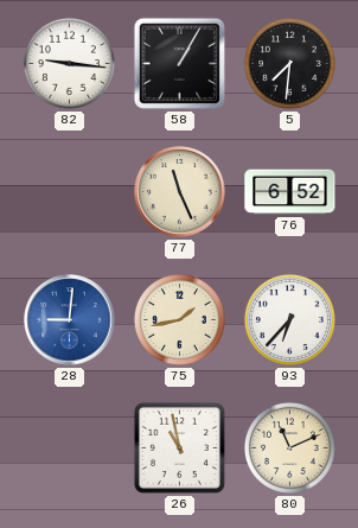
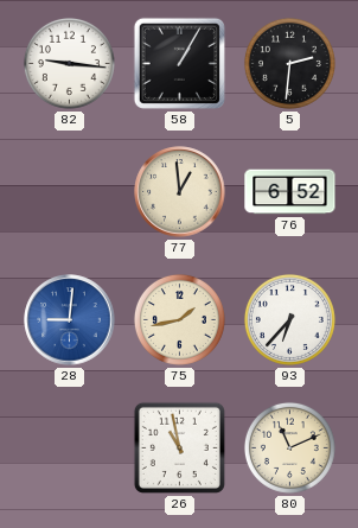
5: 7:31 -> 2:31 (289, 63)
77: 11:26 -> 12:59 (180, 192)
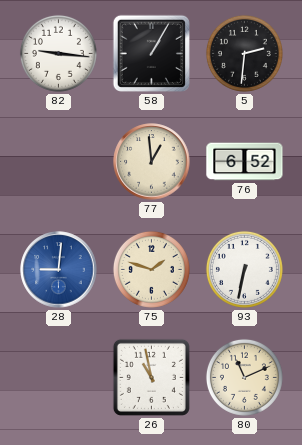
75: 1:43 -> 1:48 (151, 269)
93: 6:37 -> 6:32 (244, 269)
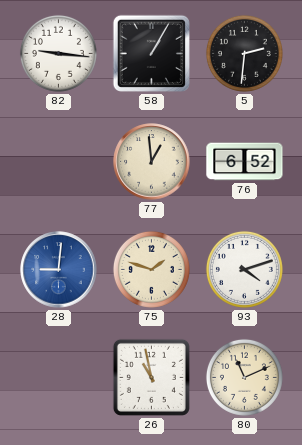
93: 6:32 -> 4:12 (244, 269)
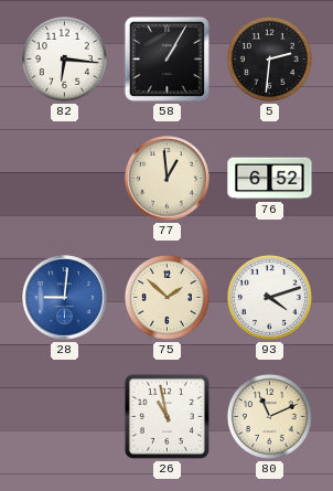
82: 9:16 -> 6:16 (64, 58)
75: 1:48 -> 1:52 (166, 297)
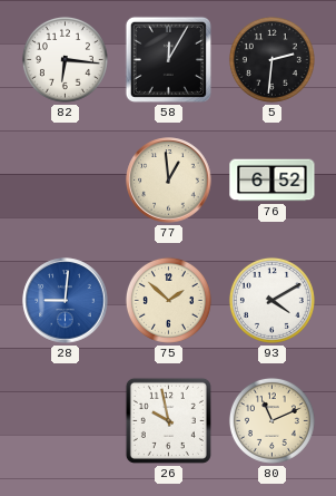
58: 1:05 -> 12:05 (168, 59)
93: 4:12 -> 4:10 (271, 300)
26: 10:58 -> 9:58 (168, 420)
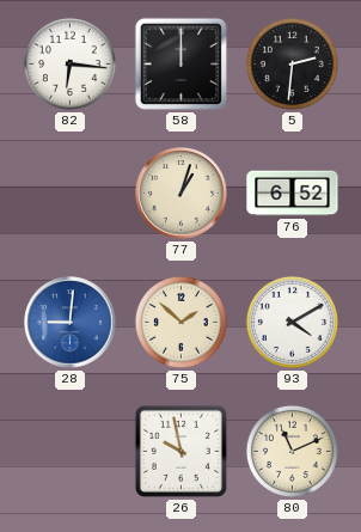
58: 12:05 -> 12:00 (180, 63)
77: 12:59 -> 1:03 (182, 194)
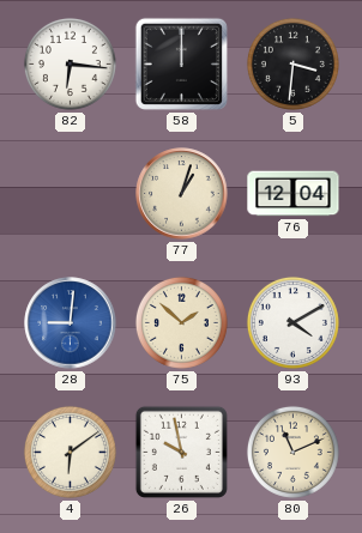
5: 2:31 -> 3:31 (292, 63)
76: 6:52 -> 12:04 (294, 194)
4: none -> 6:09 (70, 452)
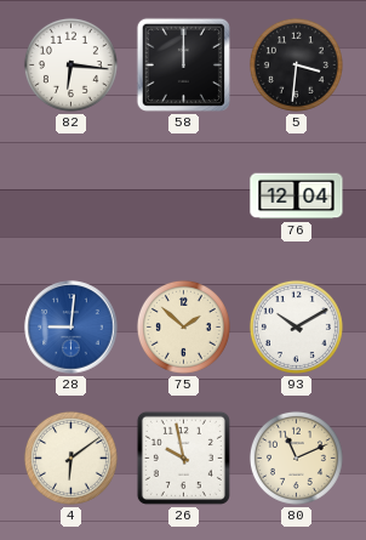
77: 1:03 -> none (182, 194)
93: 4:10 -> 10:10 (296, 326)
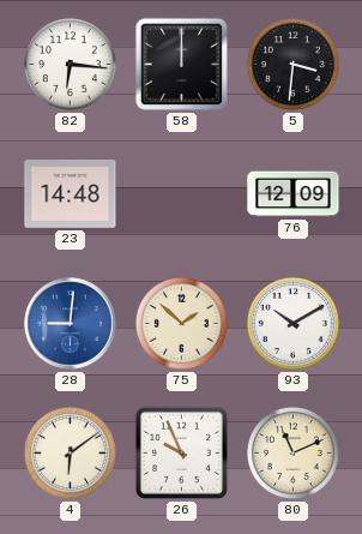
23: none -> 14:48 (71, 194)
76: 12:04 -> 12:09 (294, 194)
26: 9:58 -> 9:56 (181, 452)
